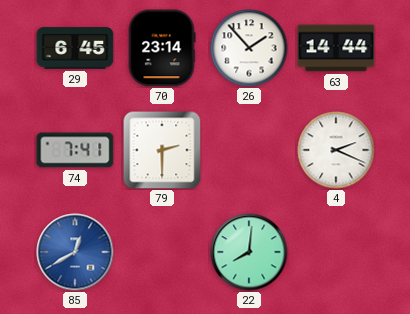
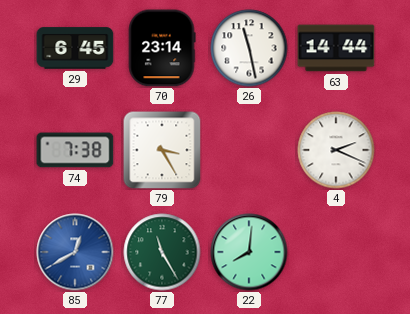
26: 1:53 -> 11:28 (249, 48)
74: 7:41 -> 7:38 (75, 150)
79: 2:30 -> 3:25 (162, 150)
77: none -> 11:25 (162, 252)
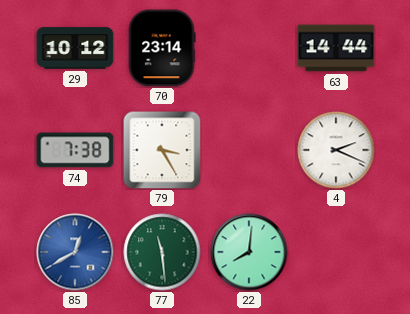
29: 6:45 -> 10:12 (75, 48)
26: 11:28 -> none (249, 48)
77: 11:25 -> 11:29 (162, 252)
